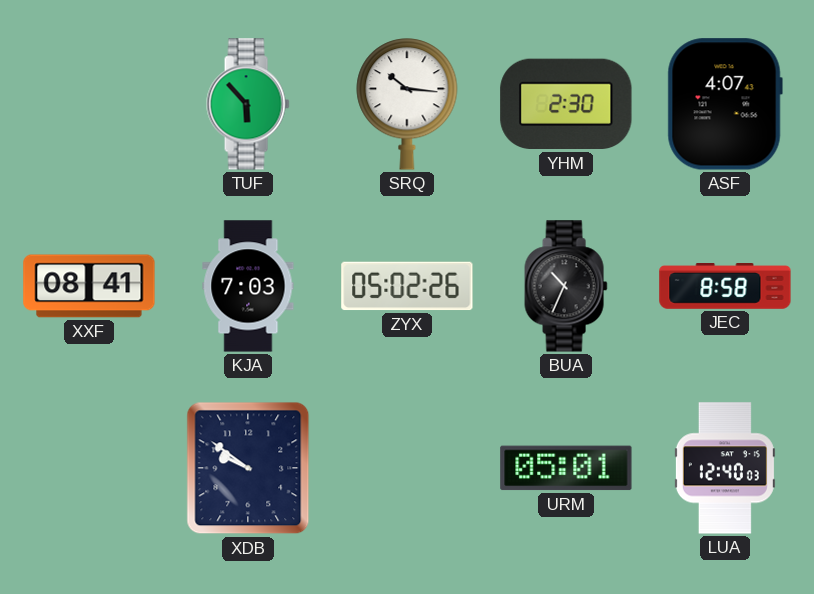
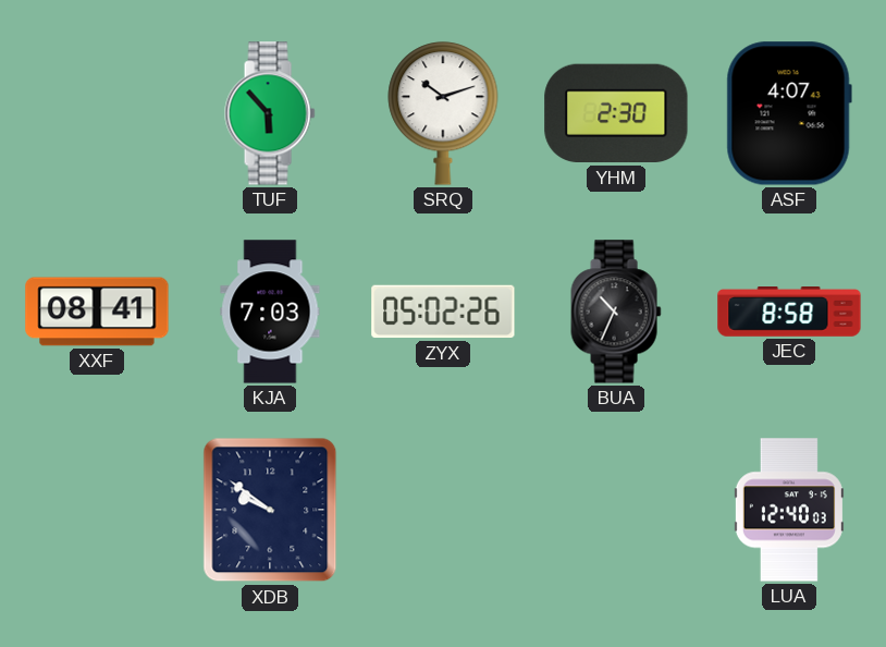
SRQ: 10:16 -> 10:12 (443, 113)
URM: 05:01 -> none (566, 468)
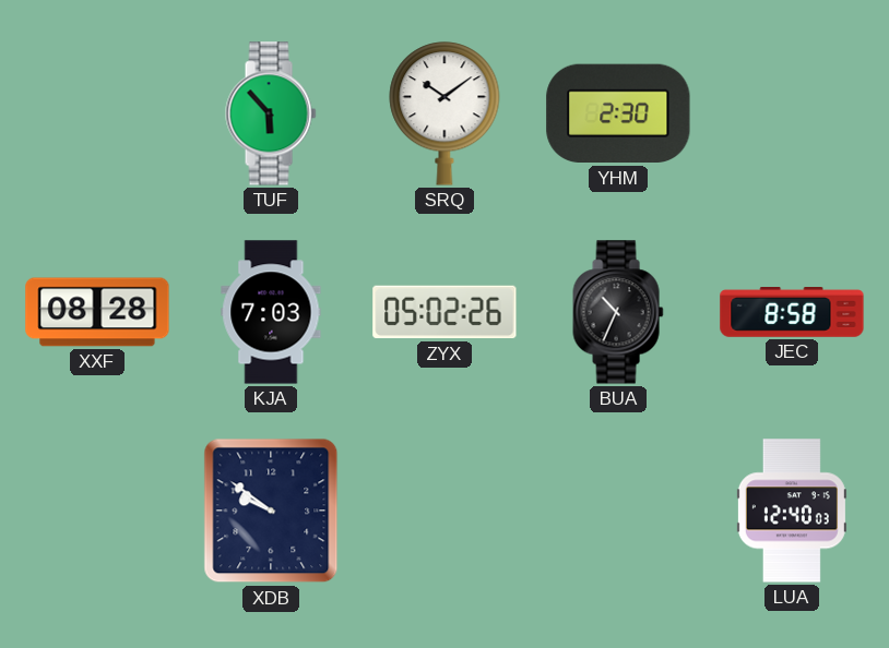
SRQ: 10:12 -> 10:09 (444, 113)
ASF: 4:07 -> none (789, 113)
XXF: 08:41 -> 08:28 (97, 312)
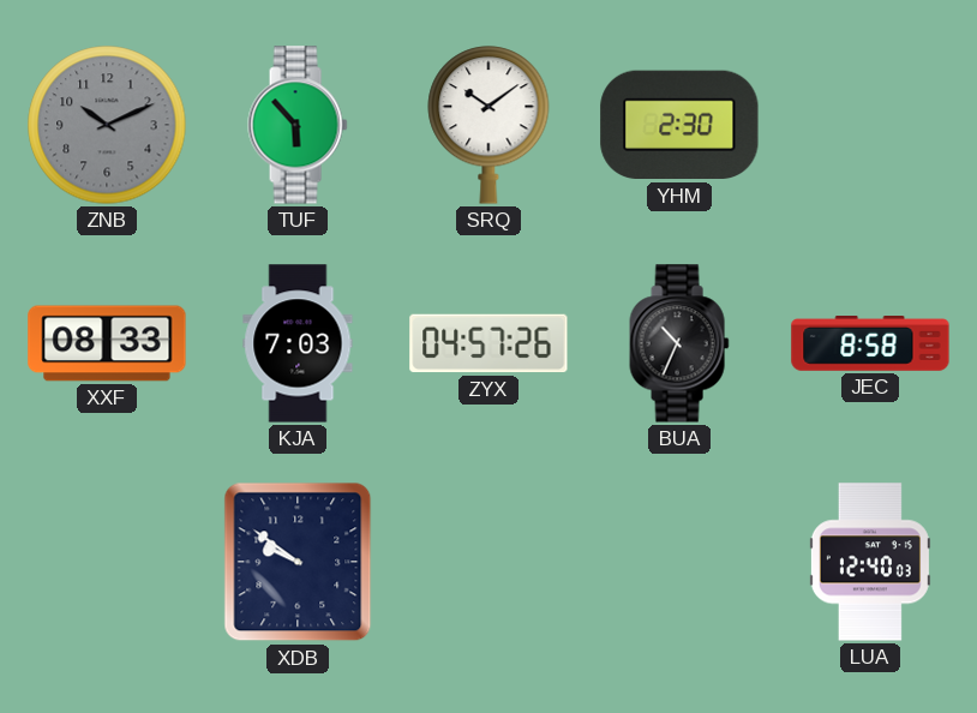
ZNB: none -> 10:11 (107, 125)
XXF: 08:28 -> 08:33 (107, 343)
ZYX: 05:02 -> 04:57 (489, 343)
